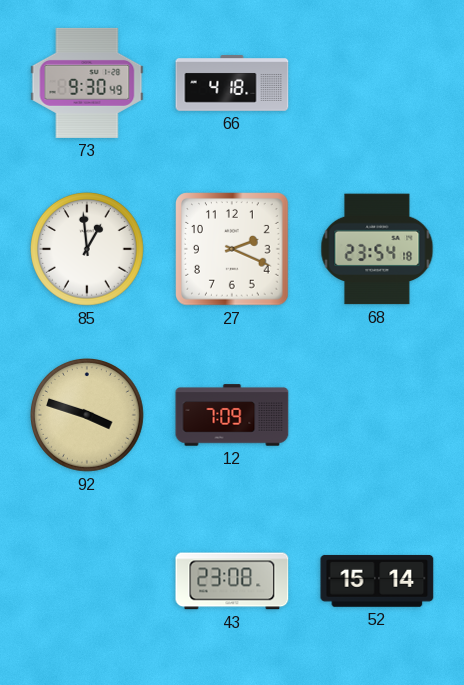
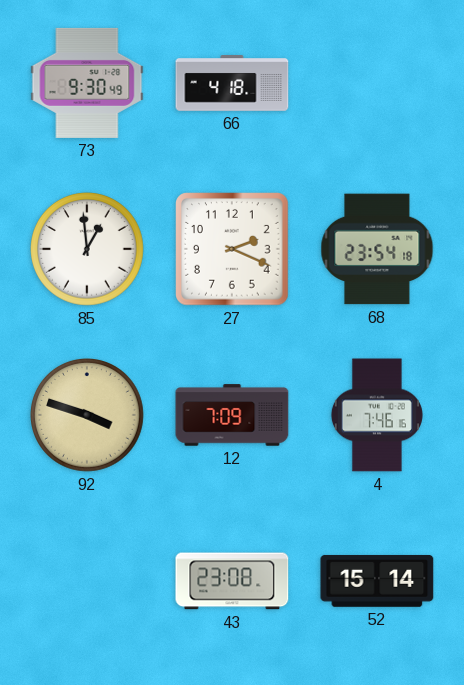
4: none -> 7:46 (377, 415)
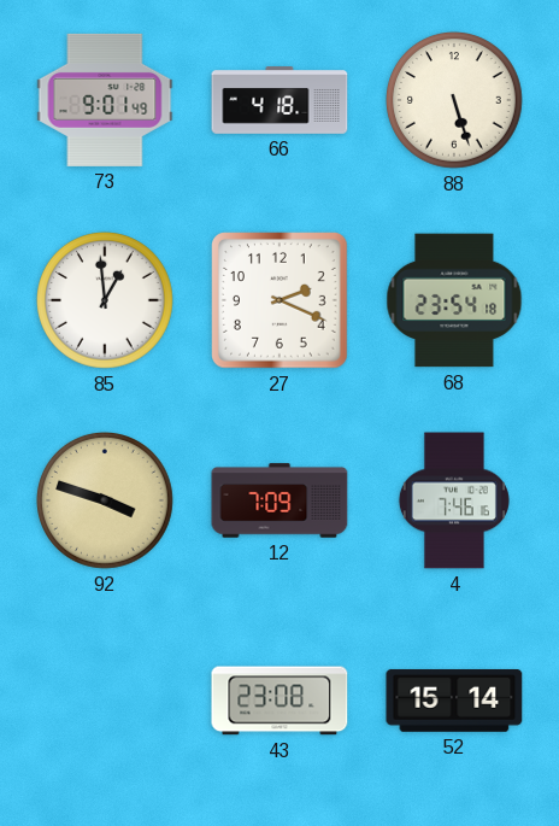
73: 9:30 -> 9:01 (105, 100)
88: none -> 5:27 (455, 101)
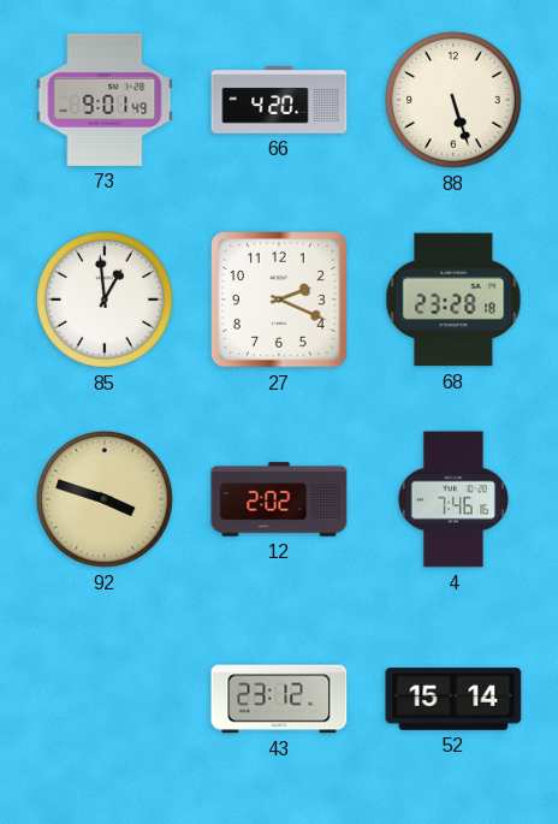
66: 4:18 -> 4:20 (279, 100)
68: 23:54 -> 23:28 (453, 300)
12: 7:09 -> 2:02 (279, 499)
43: 23:08 -> 23:12 (279, 699)
